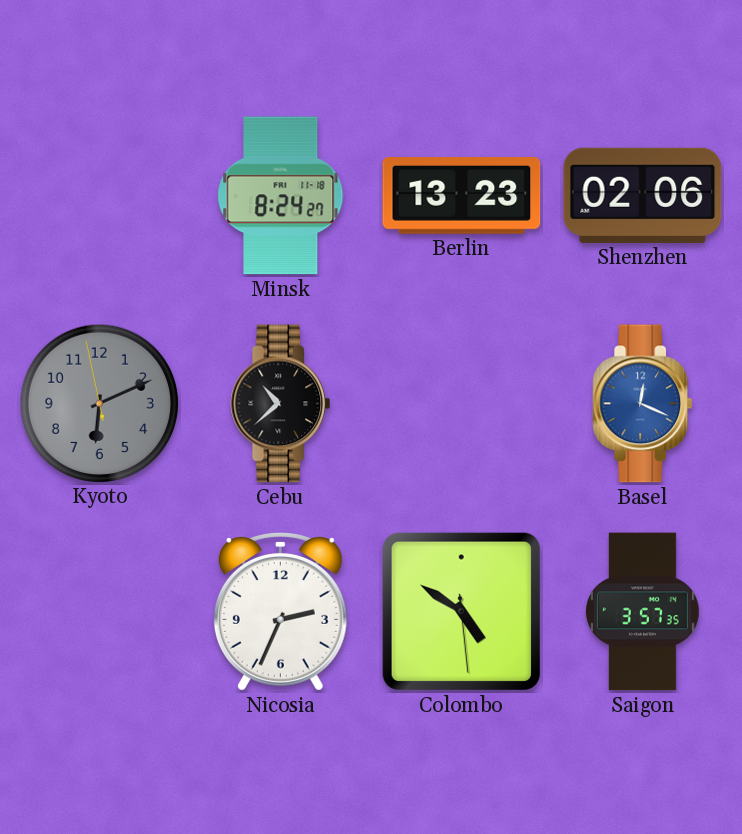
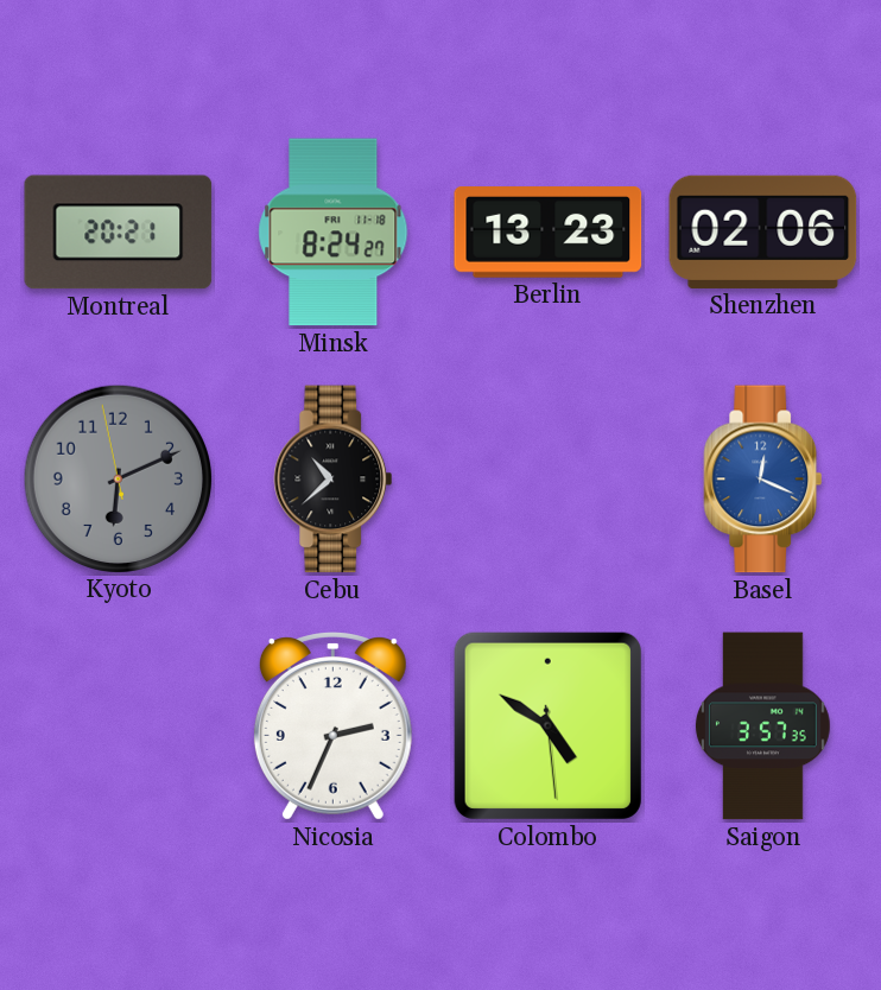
Montreal: none -> 20:21 (119, 233)
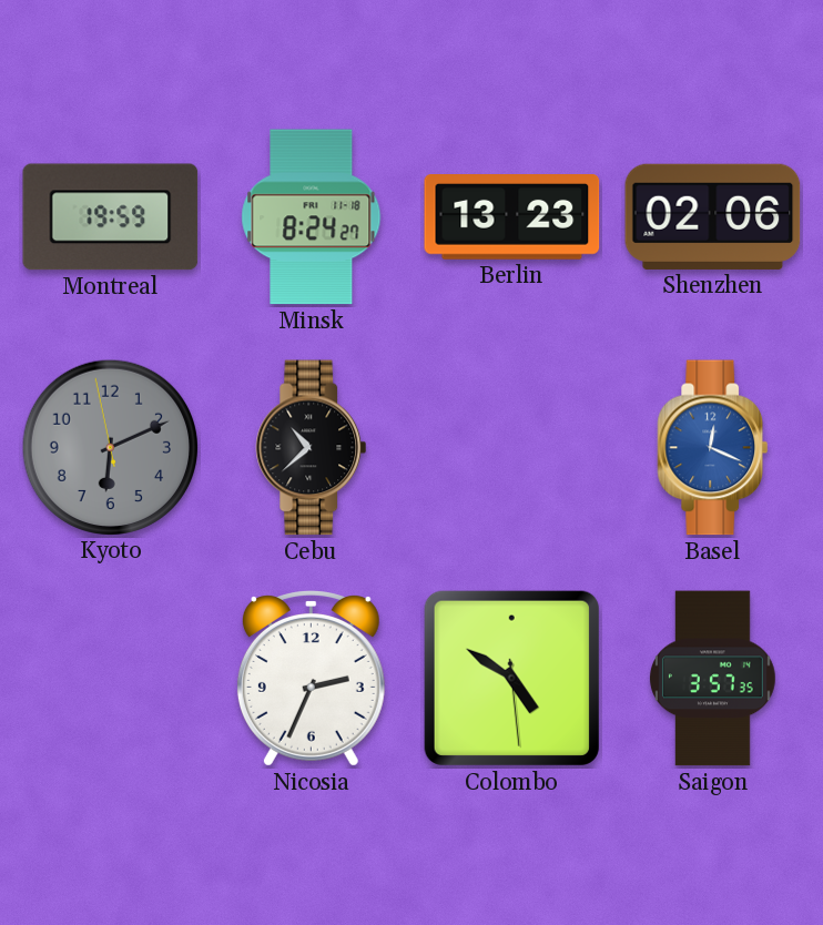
Montreal: 20:21 -> 19:59 (111, 217)
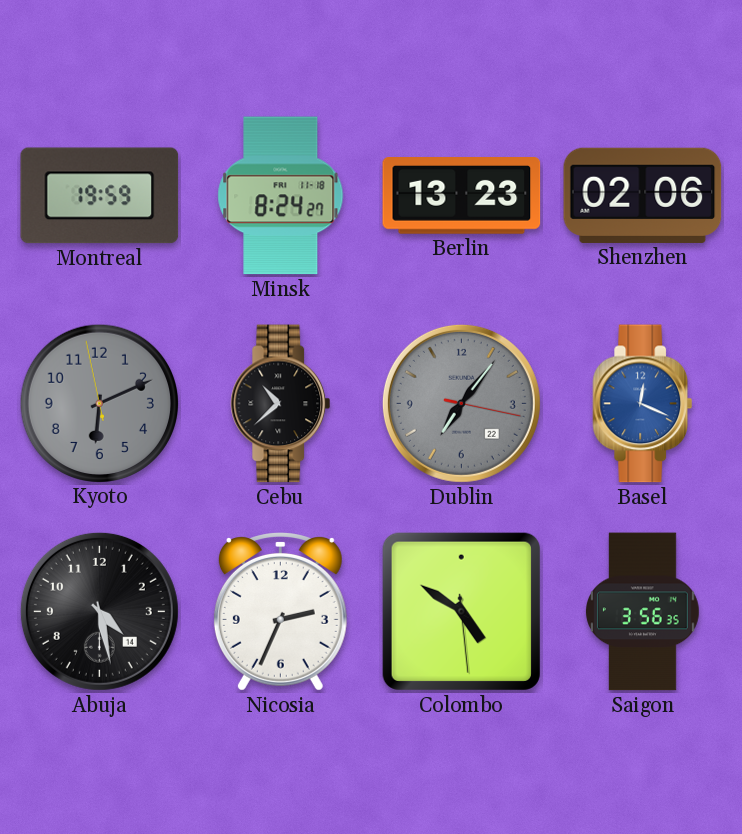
Dublin: none -> 7:06 (461, 403)
Abuja: none -> 4:28 (99, 611)
Saigon: 3:57 -> 3:56 (643, 612)
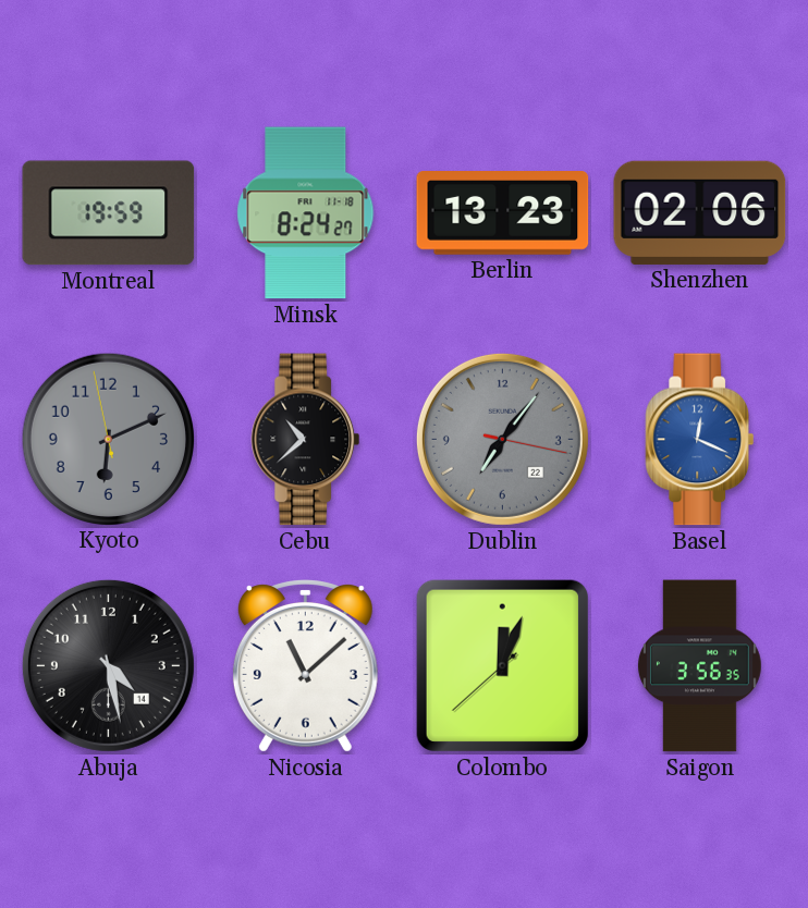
Nicosia: 2:34 -> 11:08 (305, 666)
Colombo: 4:50 -> 12:03 (502, 665)
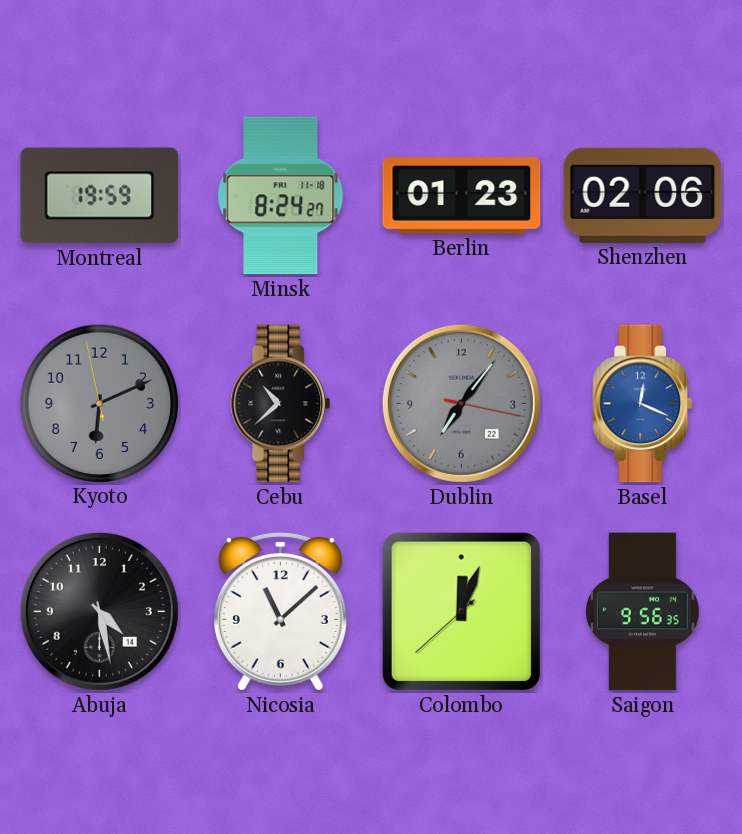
Berlin: 13:23 -> 01:23 (462, 196)
Saigon: 3:56 -> 9:56 (643, 612)
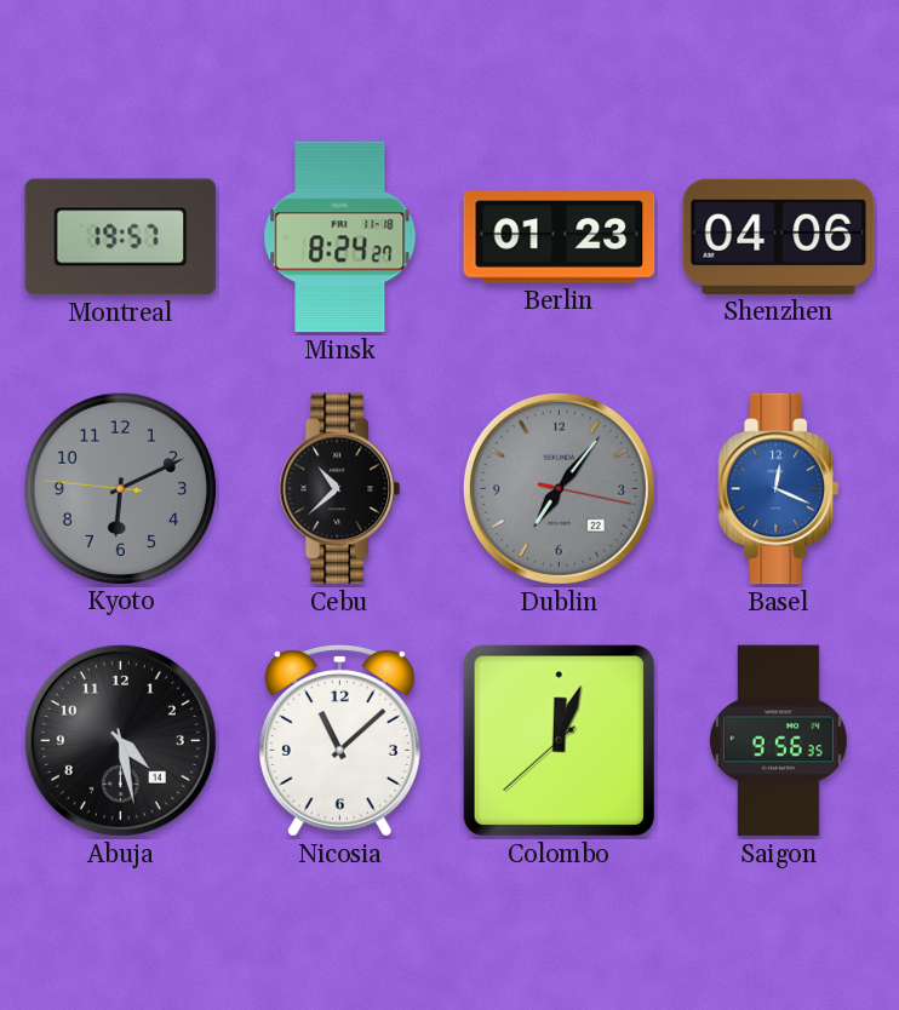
Montreal: 19:59 -> 19:57 (121, 237)
Shenzhen: 02:06 -> 04:06 (779, 236)
Kyoto: 6:10:58 -> 6:10:46 (120, 488)
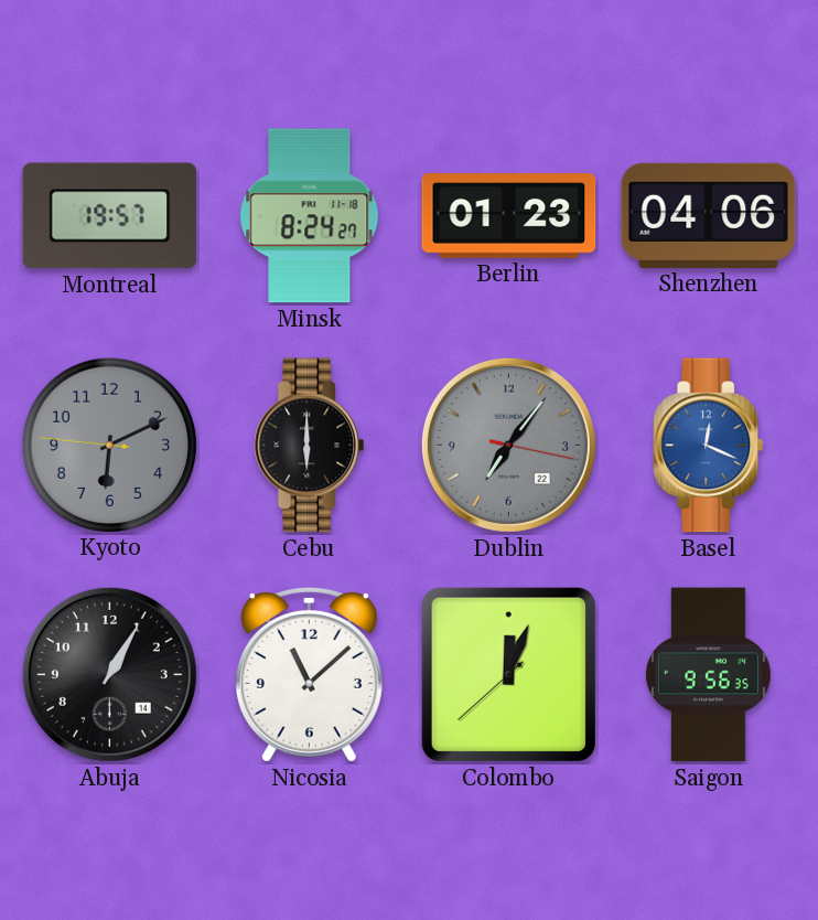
Cebu: 10:38 -> 6:00 (310, 446)
Abuja: 4:28 -> 1:05 (109, 674)
